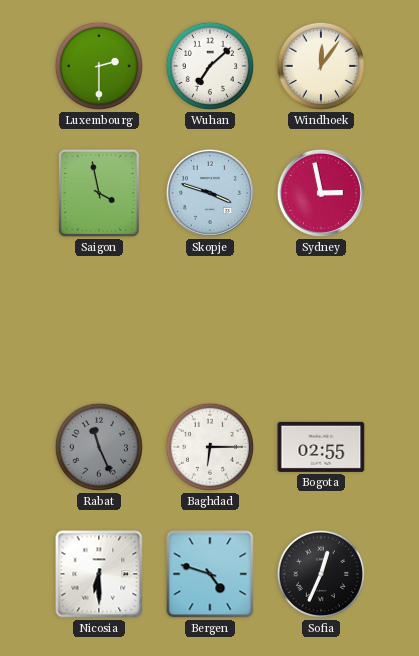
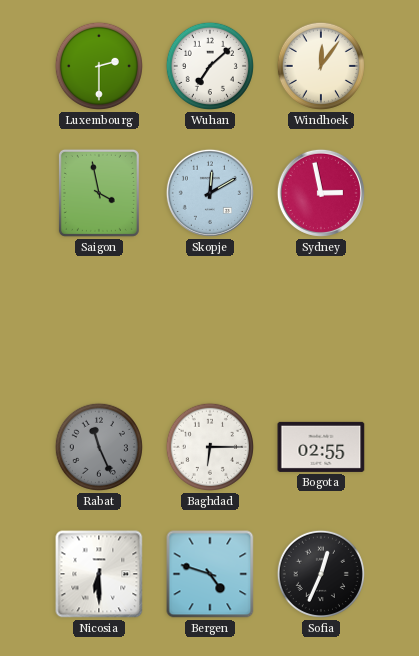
Skopje: 3:48 -> 12:10 (210, 193)
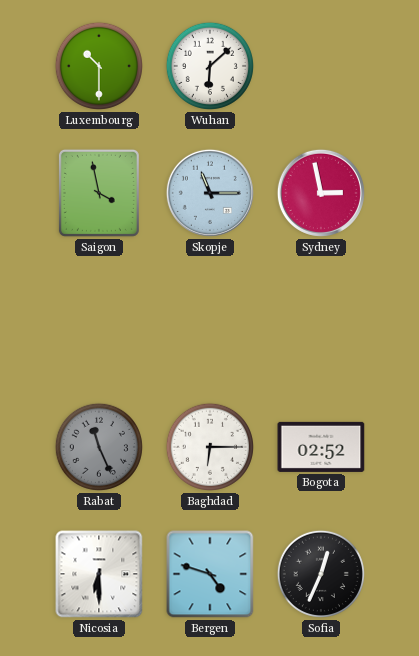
Luxembourg: 2:30 -> 10:30 (99, 66)
Wuhan: 7:08 -> 6:08 (210, 66)
Windhoek: 12:06 -> none (321, 66)
Skopje: 12:10 -> 11:15 (210, 193)
Bogota: 02:55 -> 02:52 (321, 447)
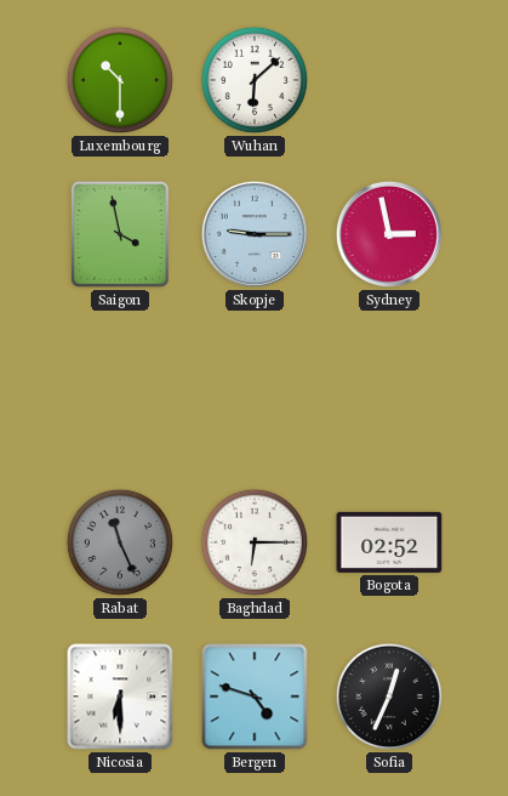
Skopje: 11:15 -> 9:15 (255, 234)
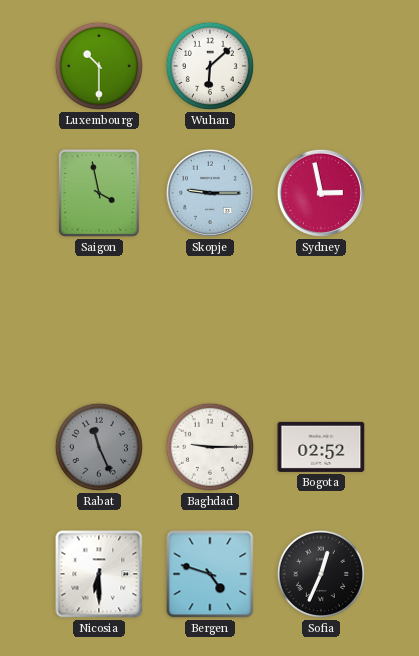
Baghdad: 6:15 -> 9:15 (210, 447)
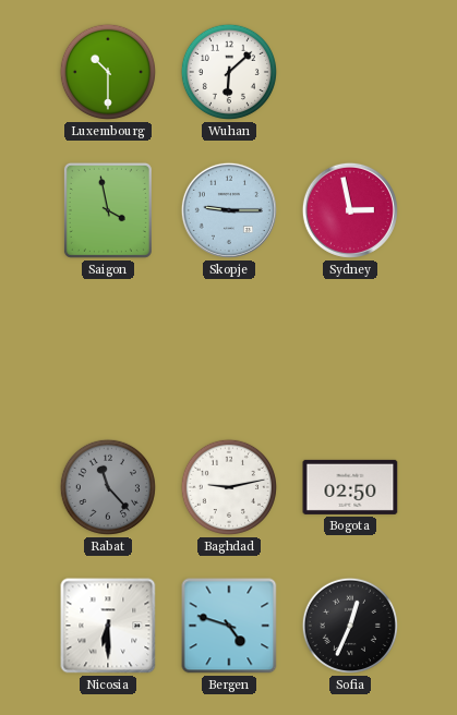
Rabat: 11:26 -> 11:23 (108, 487)
Baghdad: 9:15 -> 9:13 (229, 487)
Bogota: 02:52 -> 02:50 (350, 487)
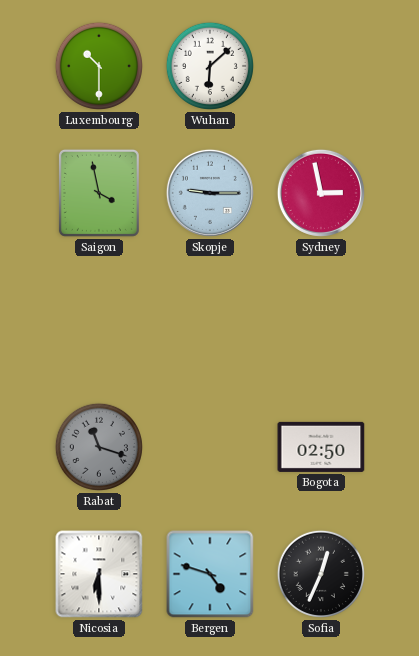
Rabat: 11:23 -> 11:18 (99, 447)
Baghdad: 9:13 -> none (229, 487)
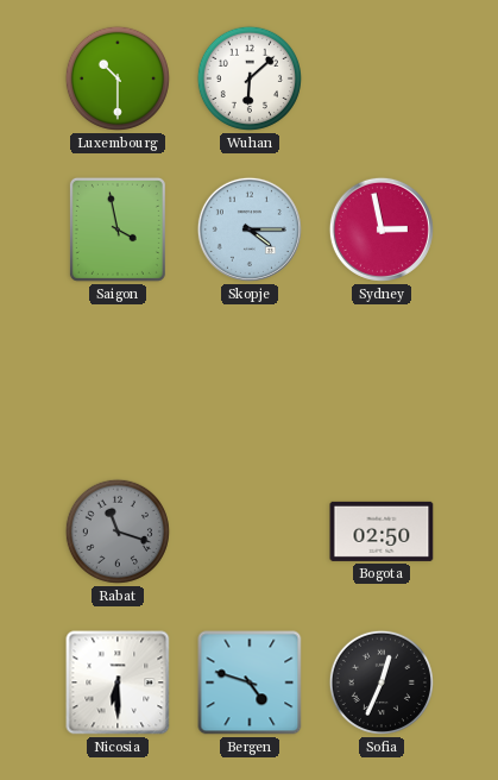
Skopje: 9:15 -> 4:15 (250, 229)
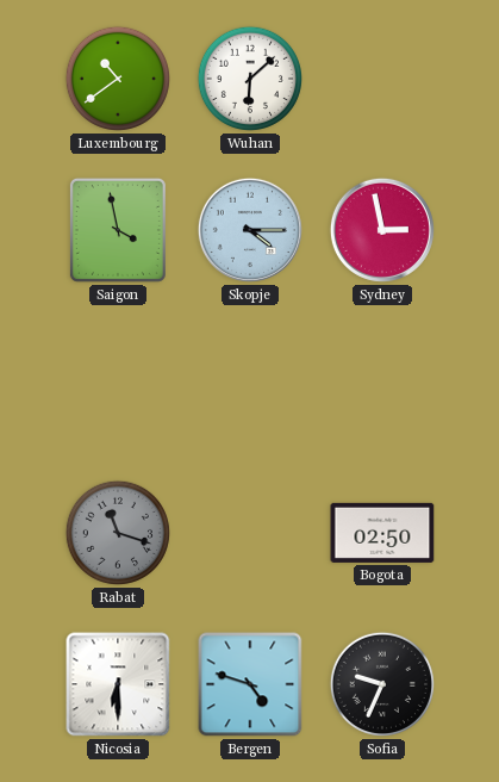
Luxembourg: 10:30 -> 10:39 (118, 79)
Sofia: 12:34 -> 9:34 (382, 684)
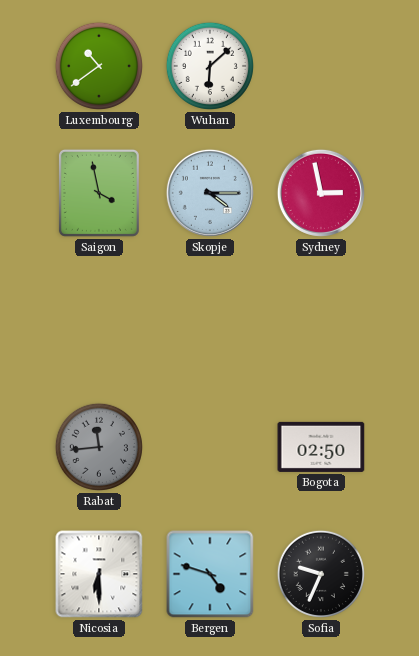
Rabat: 11:18 -> 11:44 (99, 447)
